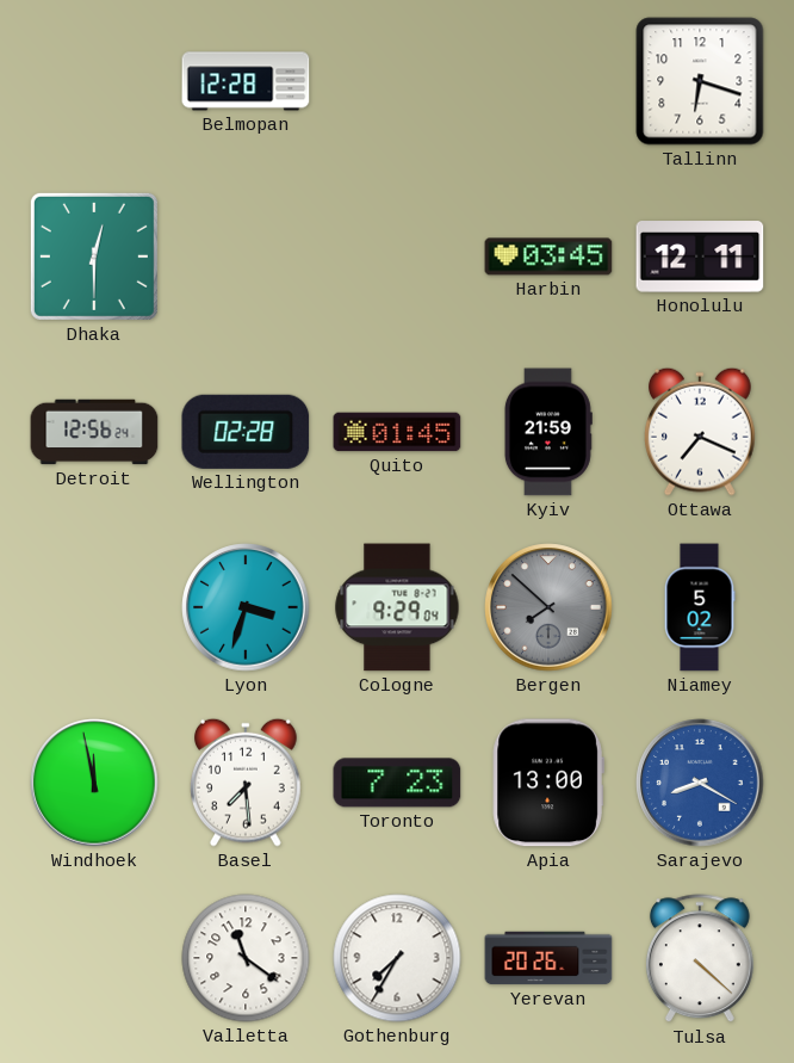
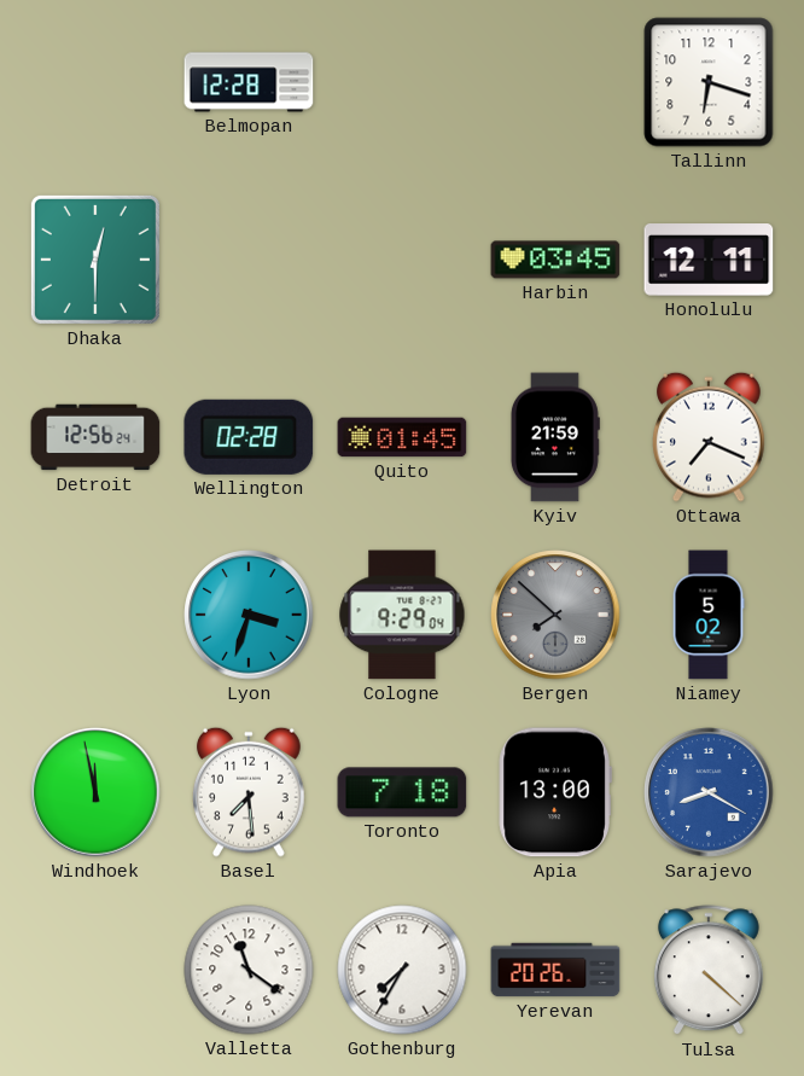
Toronto: 7:23 -> 7:18 (402, 792)
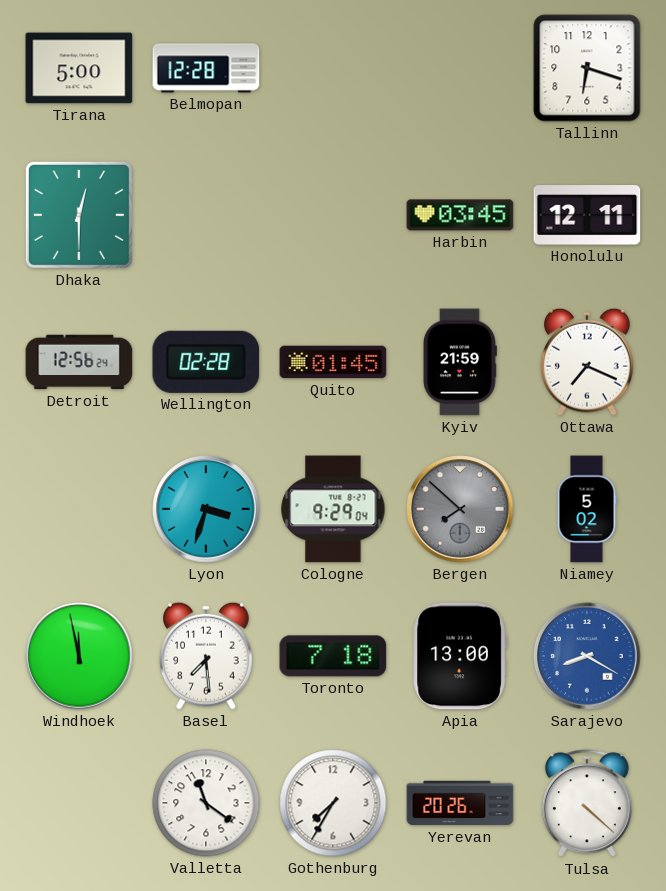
Tirana: none -> 5:00 (79, 68)
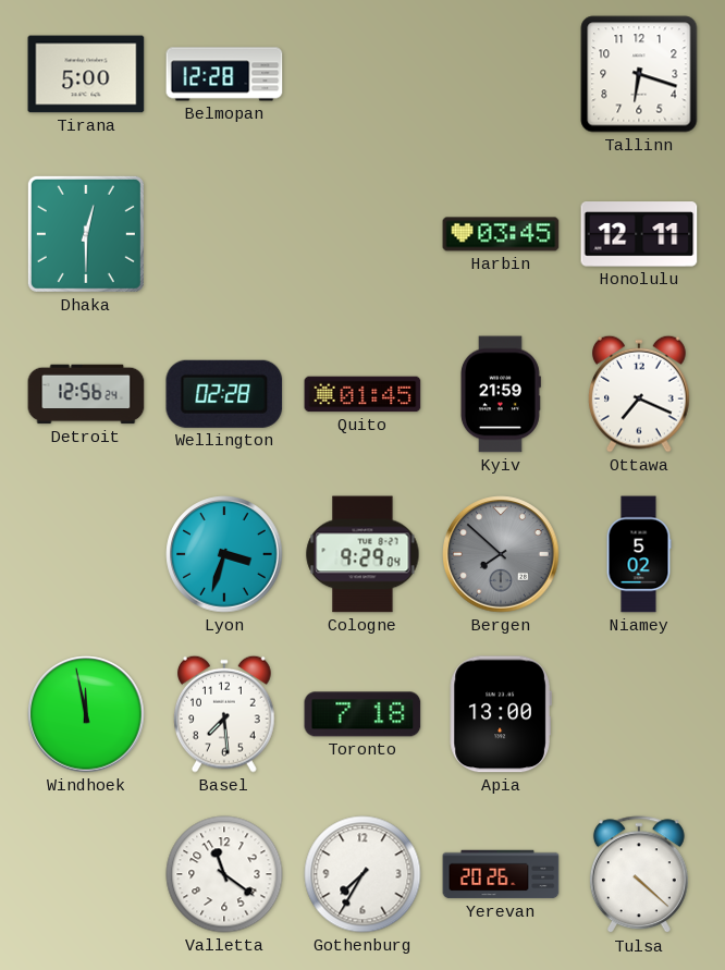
Sarajevo: 8:20 -> none (587, 656)
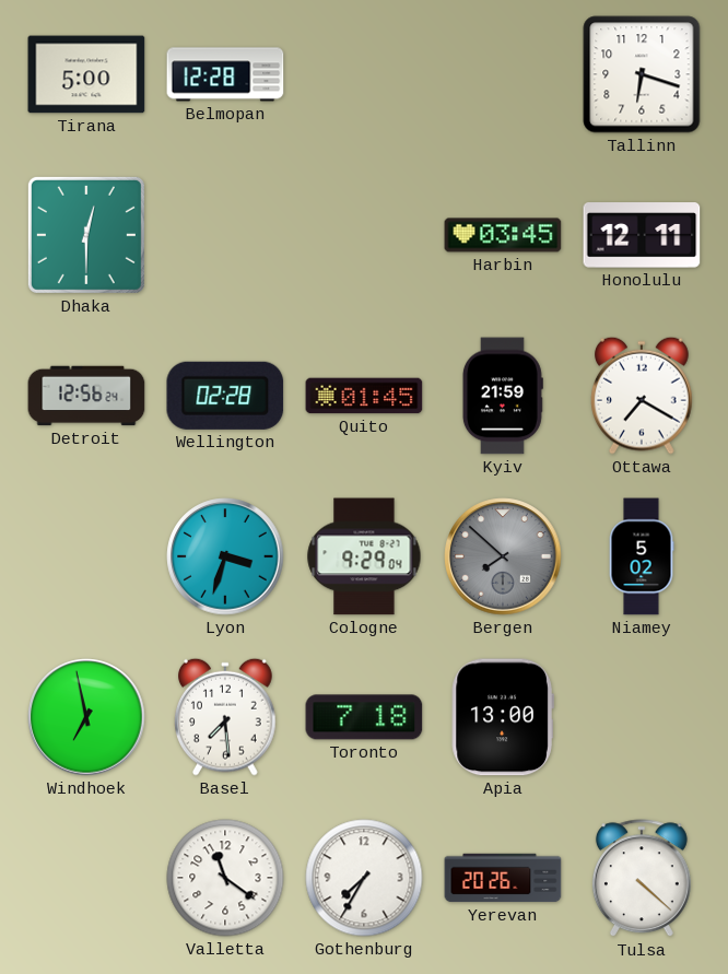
Ottawa: 7:19 -> 7:20 (643, 396)
Windhoek: 11:58 -> 6:58 (86, 717)
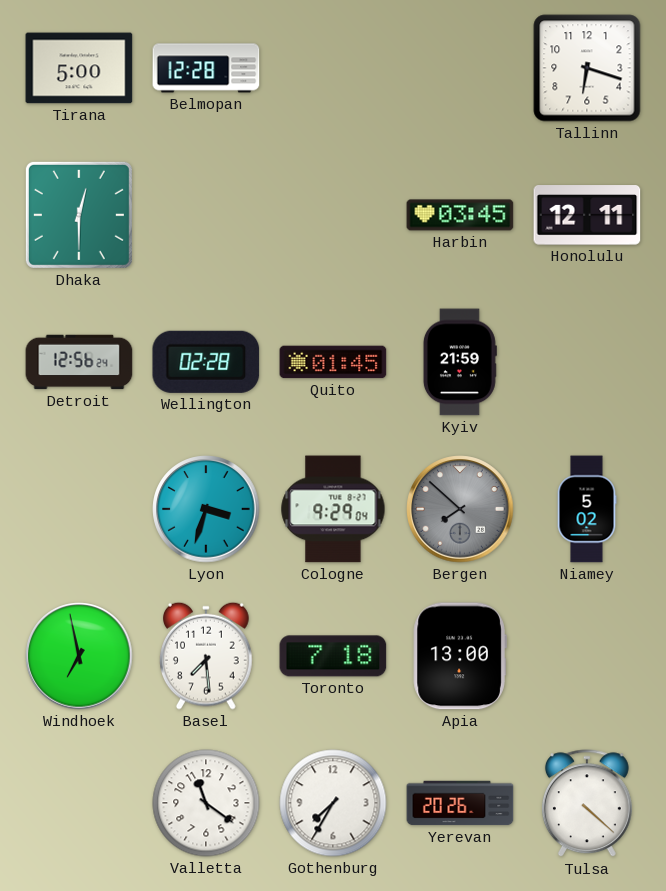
Ottawa: 7:20 -> none (643, 396)
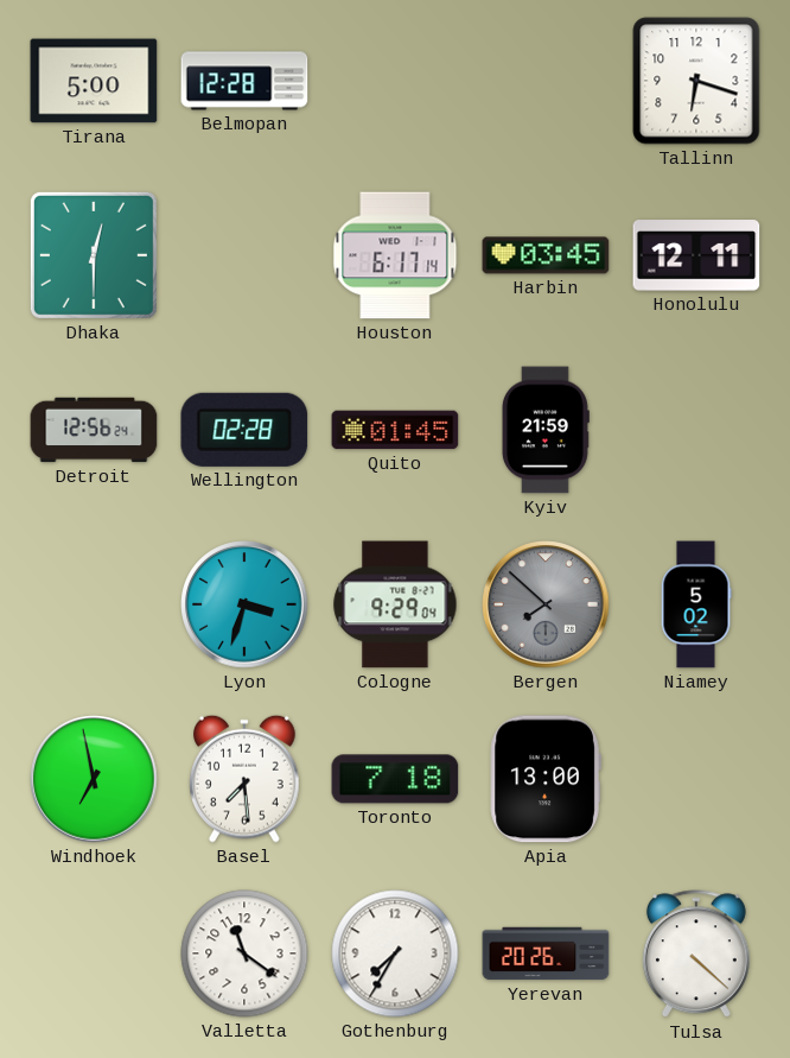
Houston: none -> 6:17 (395, 255)
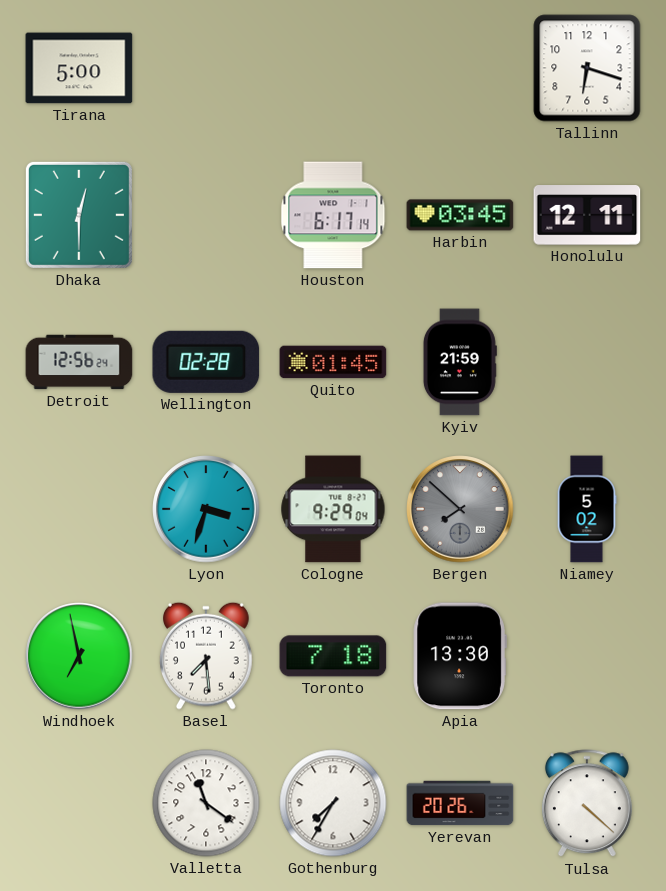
Belmopan: 12:28 -> none (244, 81)
Apia: 13:00 -> 13:30 (460, 656)
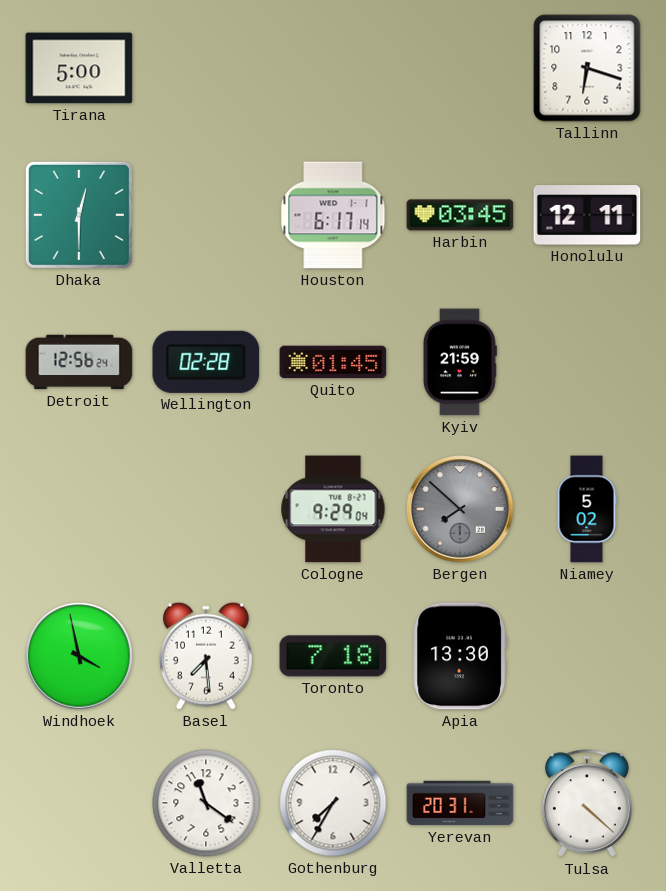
Lyon: 3:33 -> none (206, 509)
Windhoek: 6:58 -> 3:58 (79, 656)
Yerevan: 20:26 -> 20:31 (460, 803)
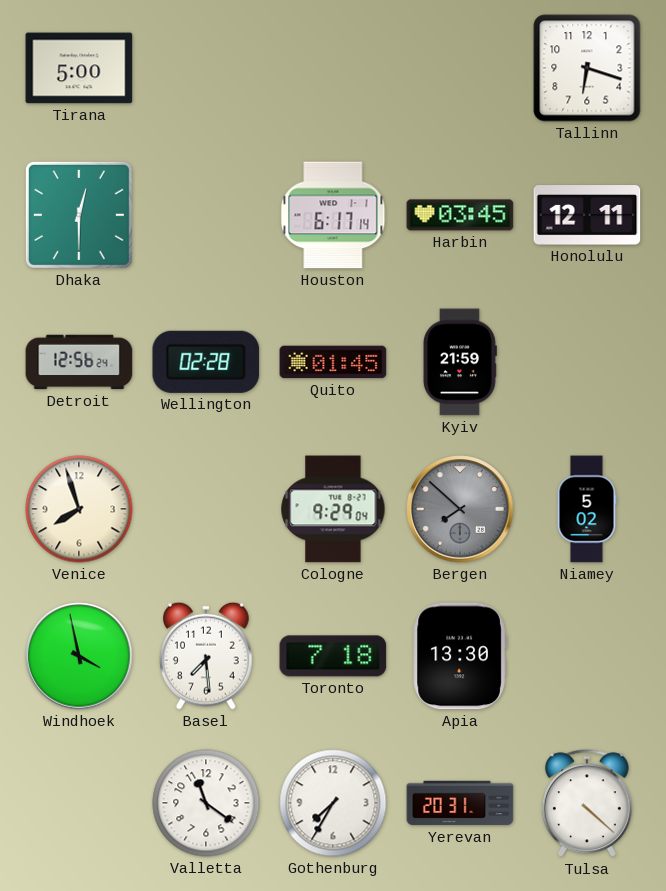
Venice: none -> 7:57 (79, 509)
